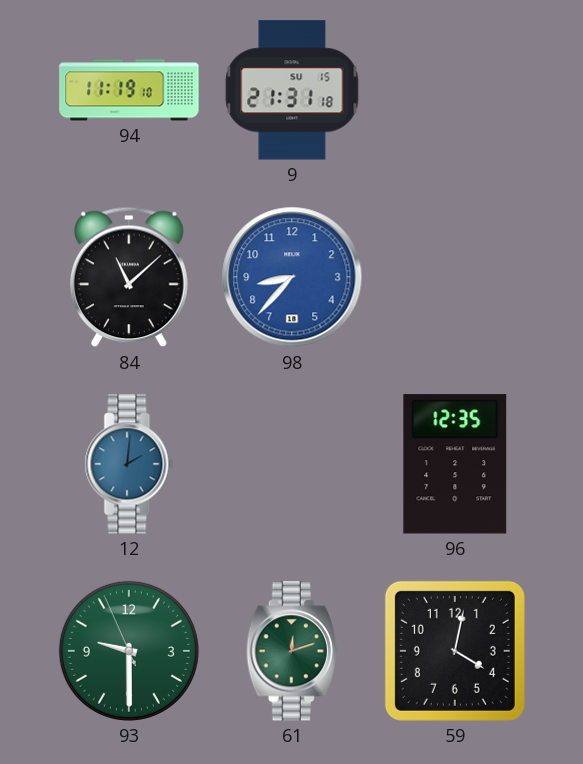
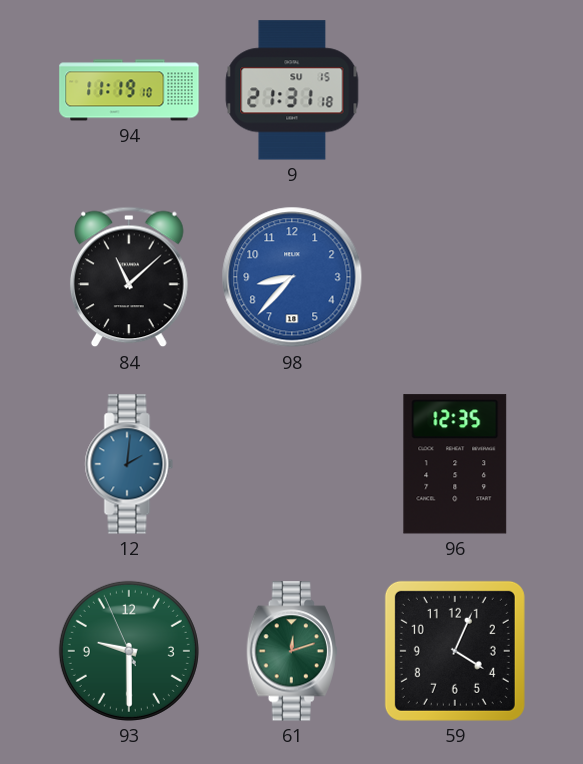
59: 4:02 -> 4:04 (455, 651)
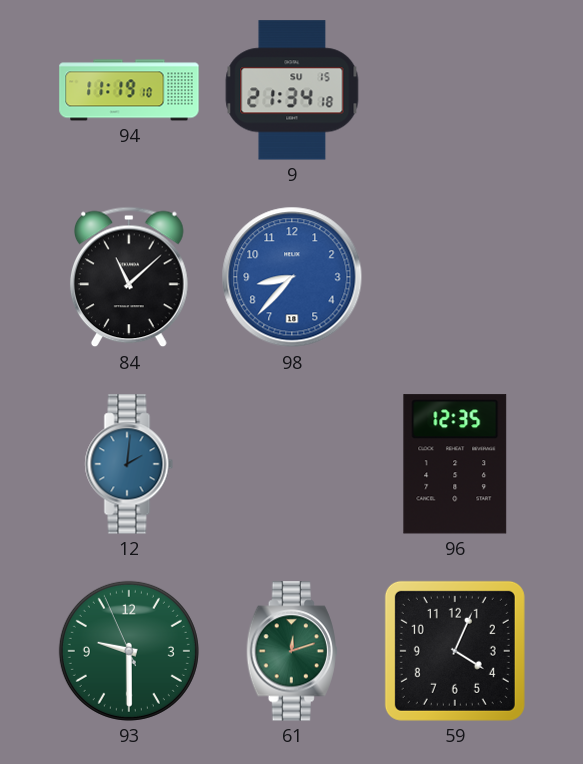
9: 21:31 -> 21:34 (292, 90)
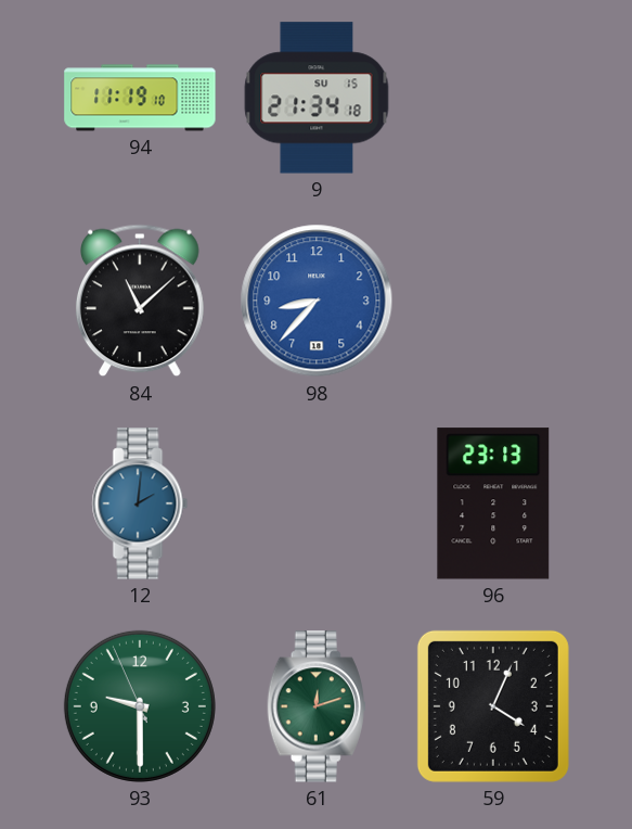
96: 12:35 -> 23:13 (493, 503)
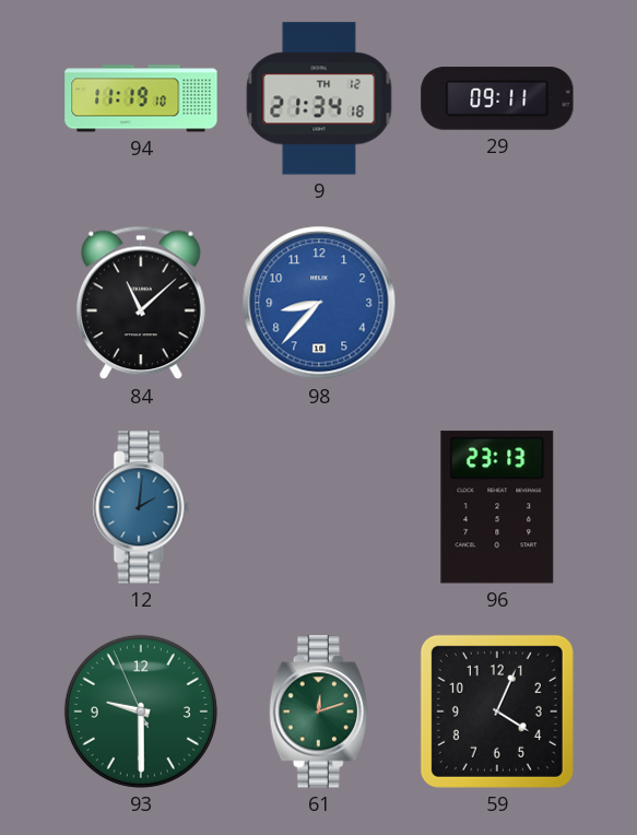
9 date: SU 15 -> TH 12 (319, 98)
29: none -> 09:11 (497, 98)
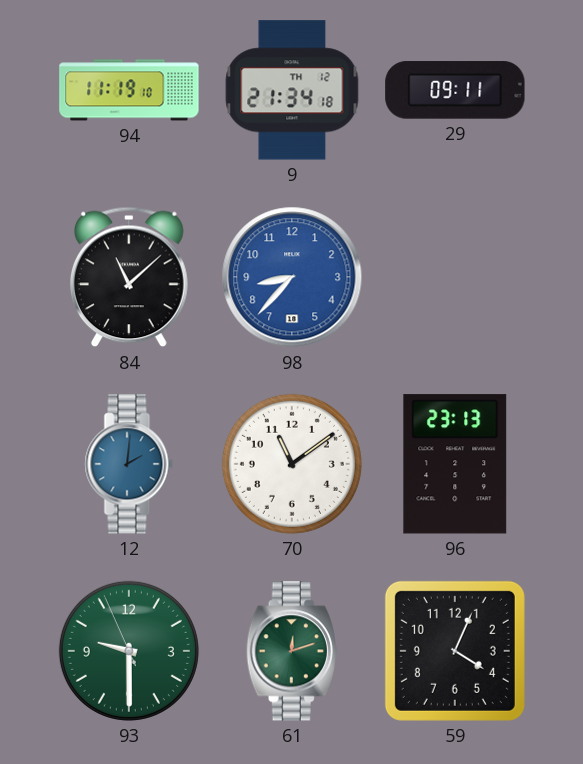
70: none -> 11:09 (292, 464)
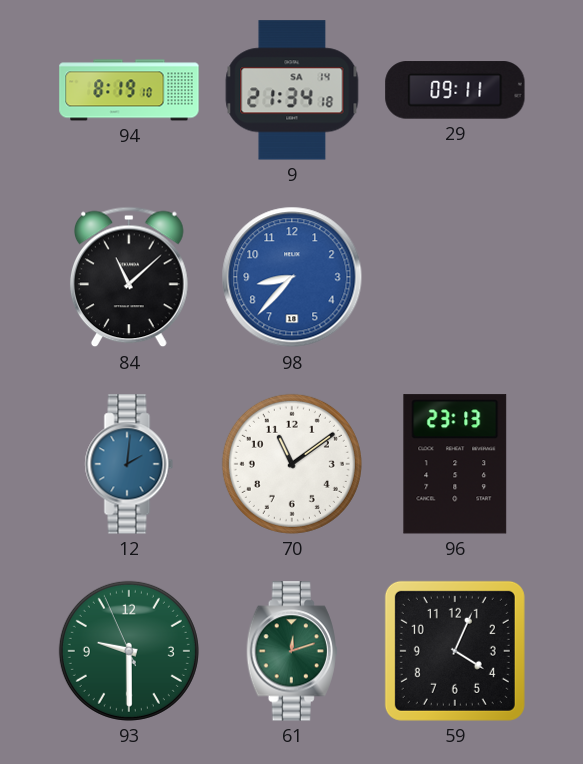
94: 11:19 -> 8:19 (129, 90)
9 date: TH 12 -> SA 14 (292, 90)
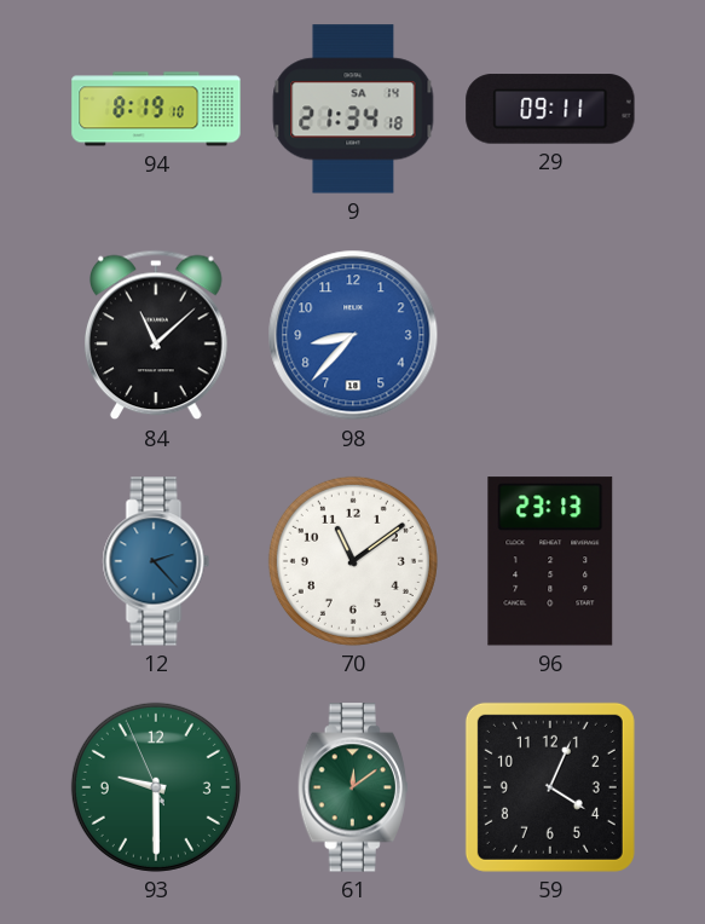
12: 2:01 -> 2:23 (156, 561)
61: 12:12 -> 12:09 (353, 787)
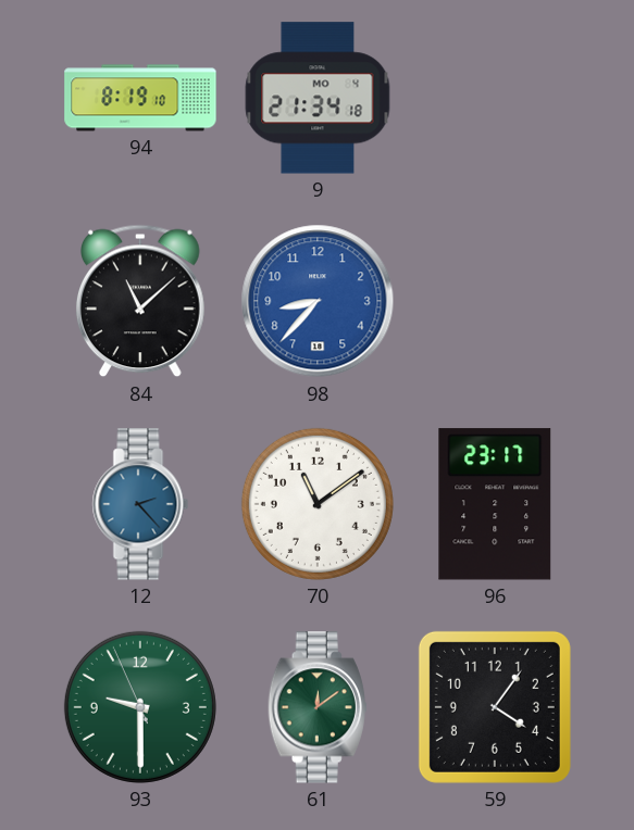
9 date: SA 14 -> MO 4 (318, 98)
29: 09:11 -> none (550, 109)
96: 23:13 -> 23:17 (495, 504)
59: 4:04 -> 4:06 (495, 707)
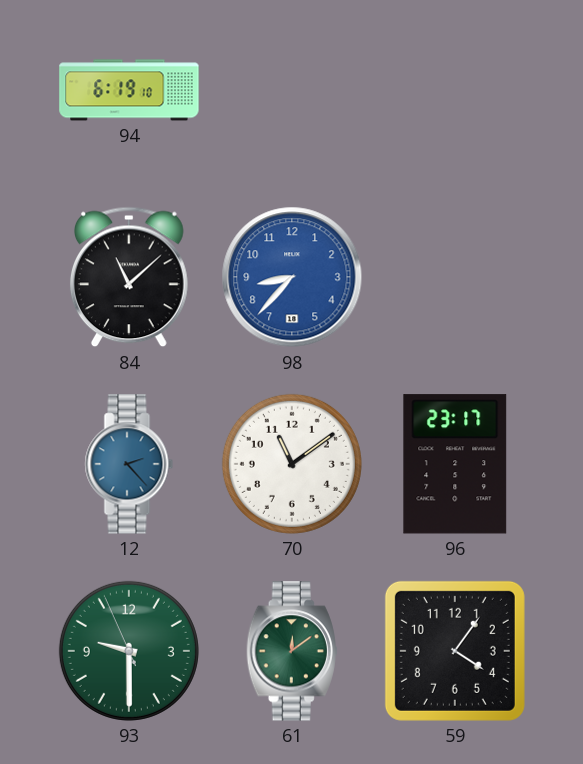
94: 8:19 -> 6:19 (129, 90)
9: 21:34 -> none (318, 98)
